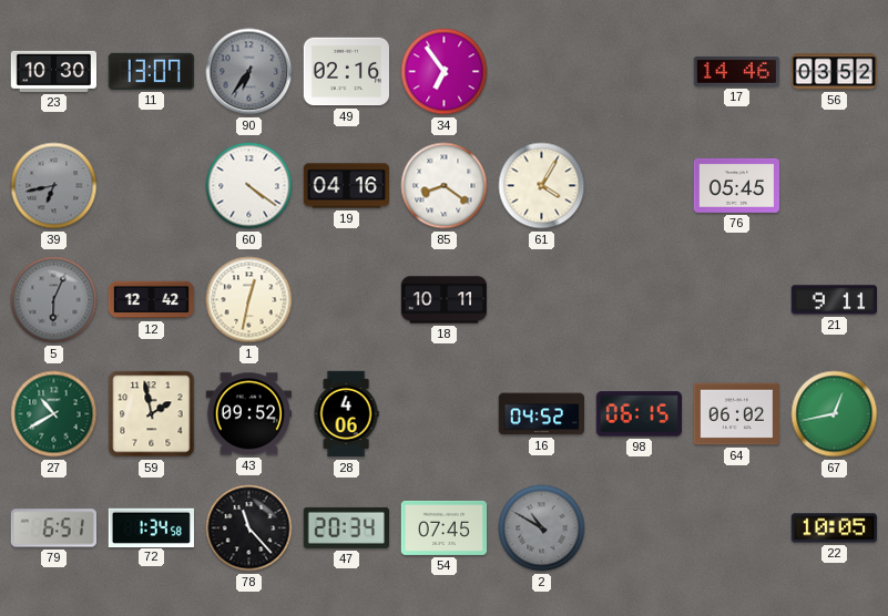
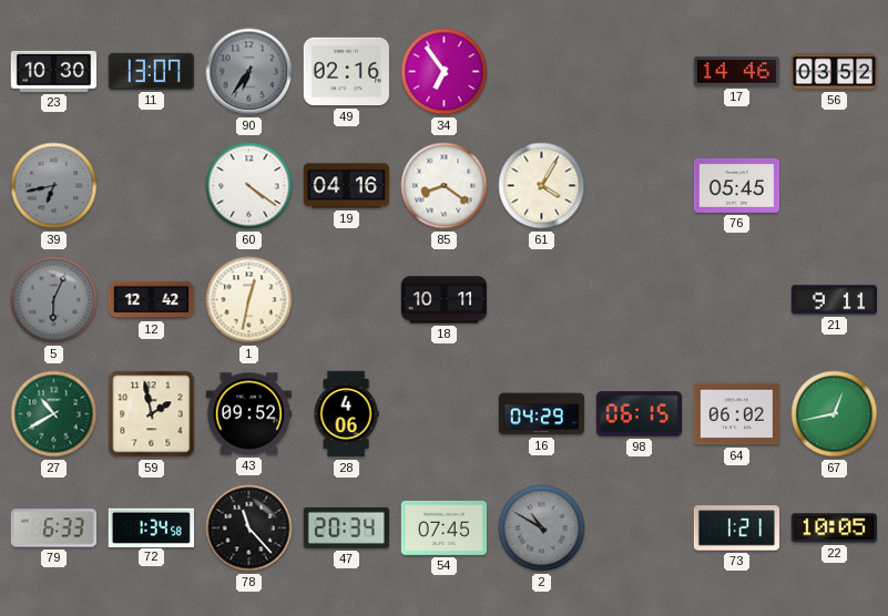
16: 04:52 -> 04:29 (541, 414)
79: 6:51 -> 6:33 (53, 528)
73: none -> 1:21 (737, 528)
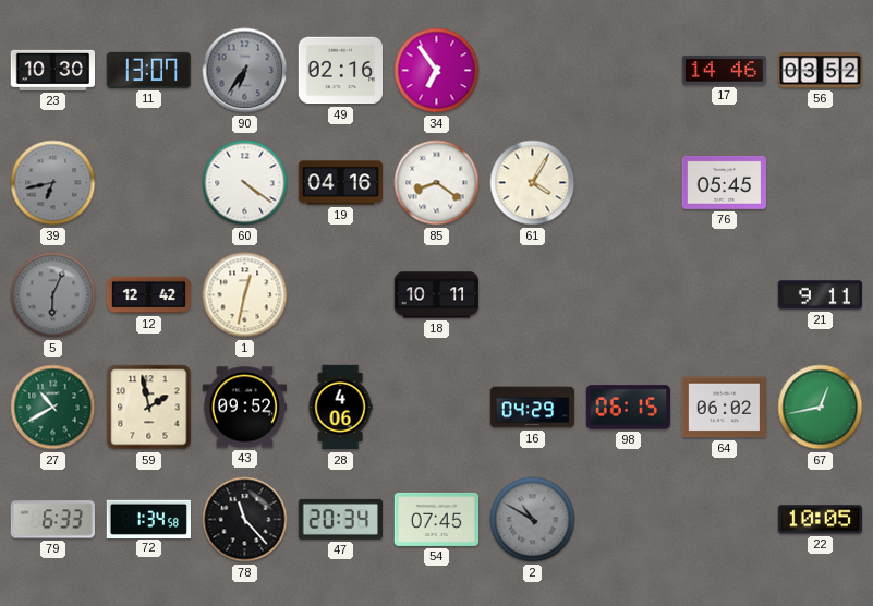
73: 1:21 -> none (737, 528)
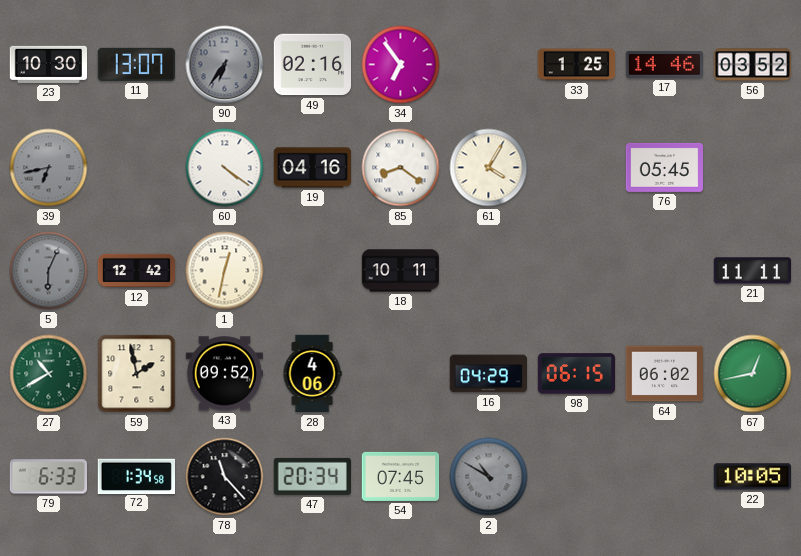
33: none -> 1:25 (577, 65)
21: 9:11 -> 11:11 (752, 271)
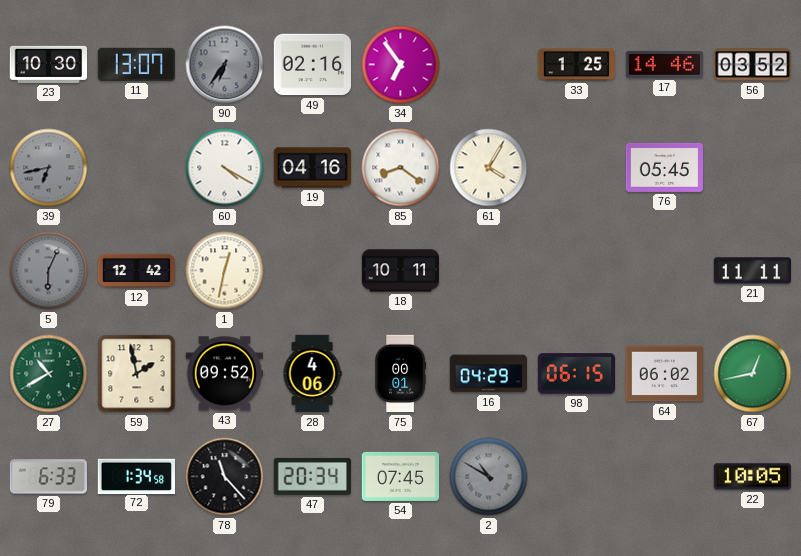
60: 4:21 -> 4:20 (225, 168)
75: none -> 00:01 (401, 374)
